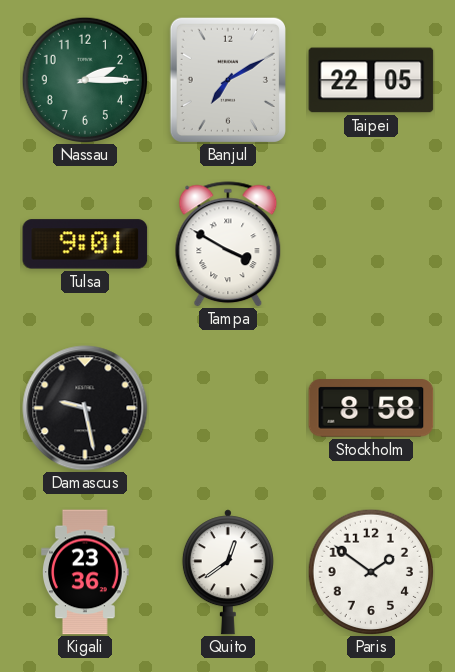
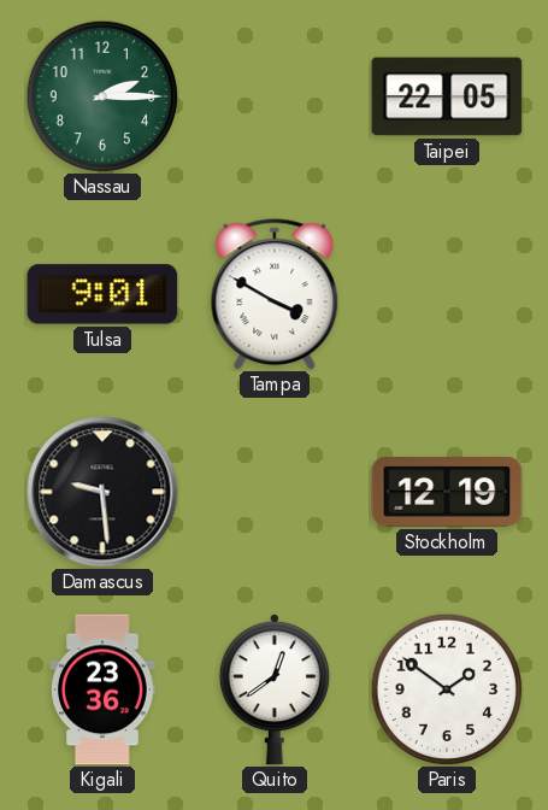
Banjul: 7:10 -> none (228, 80)
Damascus: 9:28 -> 9:29 (102, 492)
Stockholm: 8:58 -> 12:19 (447, 492)
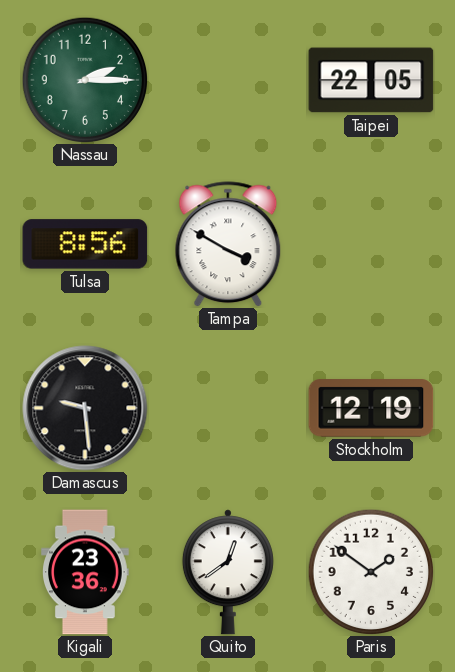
Tulsa: 9:01 -> 8:56 (85, 244)
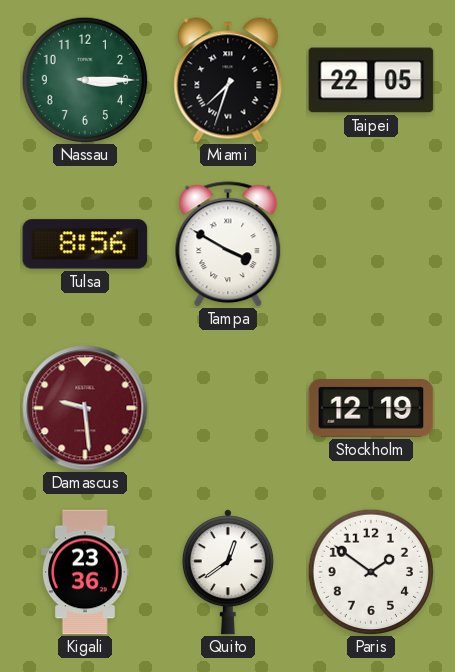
Nassau: 2:15 -> 3:15 (85, 80)
Miami: none -> 7:33 (228, 80)
Damascus dial: black -> burgundy (85, 408)
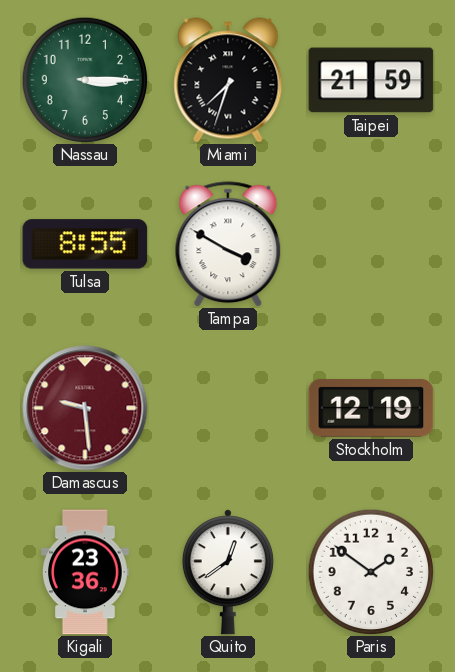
Taipei: 22:05 -> 21:59 (371, 80)
Tulsa: 8:56 -> 8:55 (85, 244)
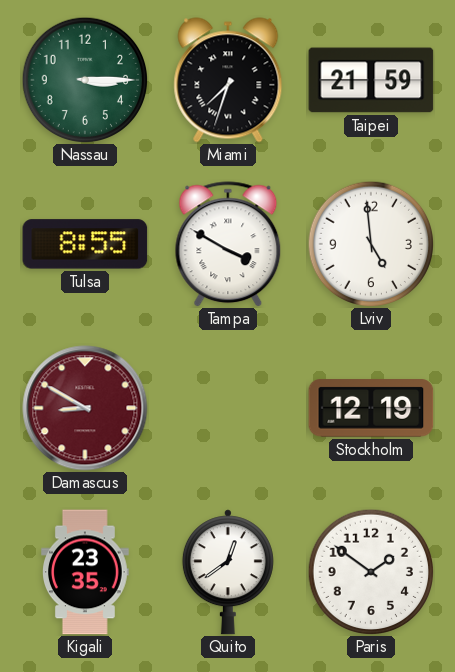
Lviv: none -> 4:59 (371, 244)
Damascus: 9:29 -> 8:50 (85, 408)
Kigali: 23:36 -> 23:35 (86, 572)
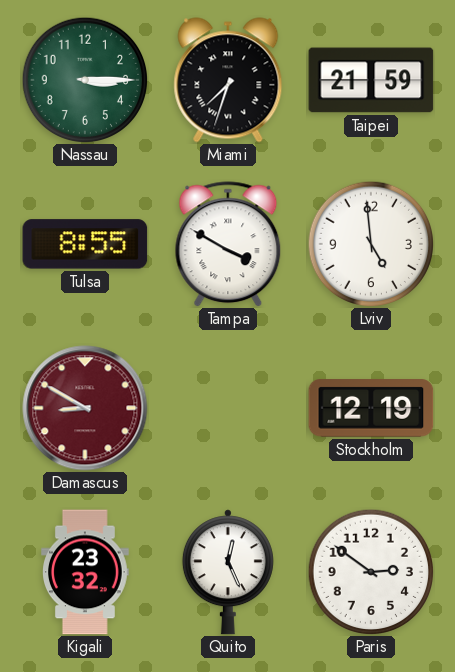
Kigali: 23:35 -> 23:32 (86, 572)
Quito: 12:39 -> 12:26 (228, 572)
Paris: 1:51 -> 2:51 (371, 572)
